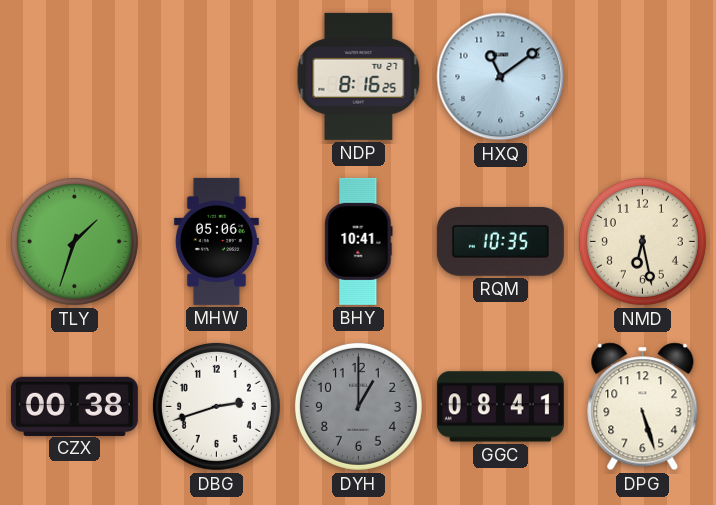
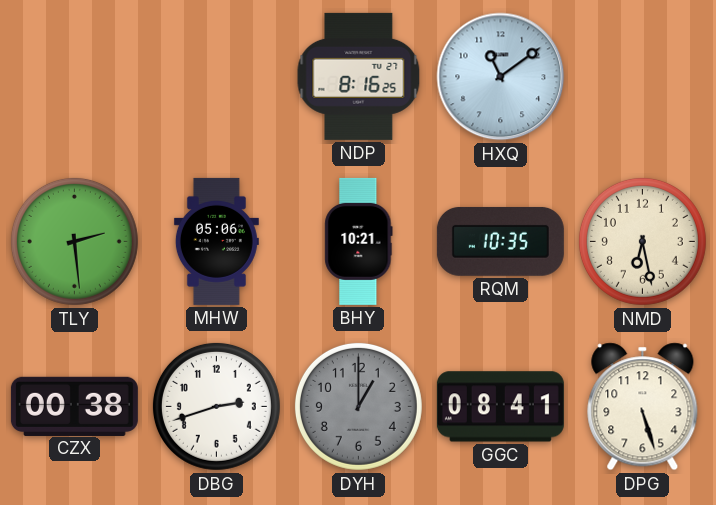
TLY: 1:33 -> 2:29 (74, 241)
BHY: 10:41 -> 10:21 (359, 241)
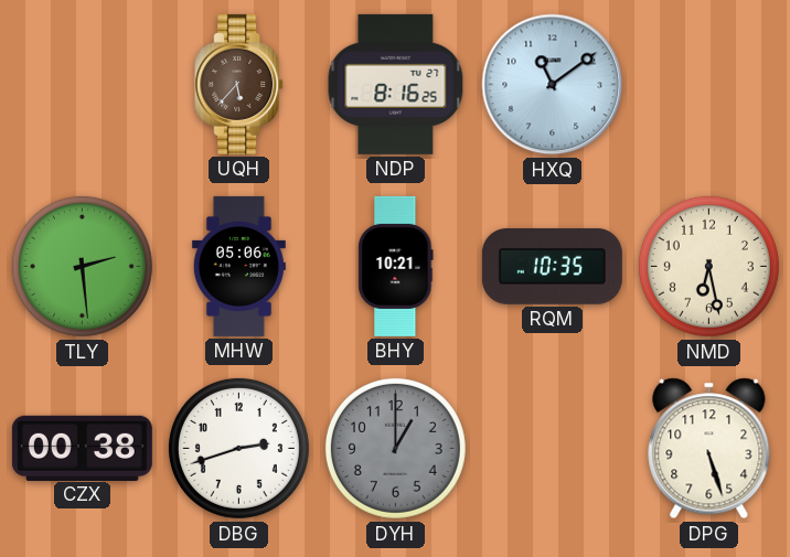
UQH: none -> 5:37 (239, 84)
GGC: 08:41 -> none (500, 407)
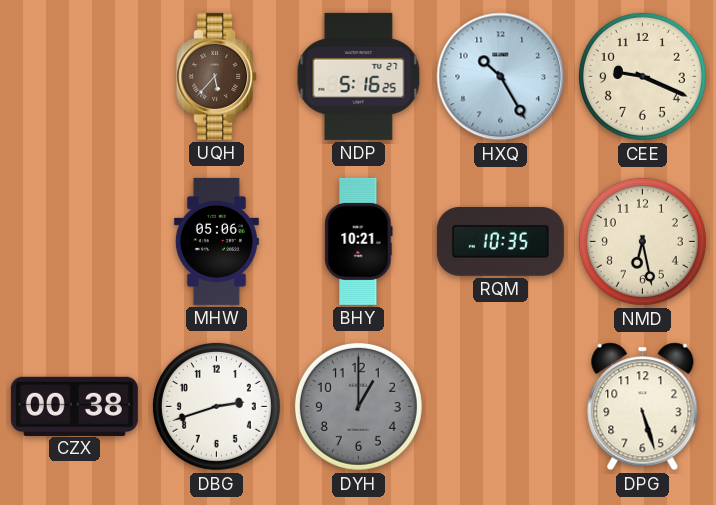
NDP: 8:16 -> 5:16 (359, 76)
HXQ: 11:09 -> 10:25 (501, 77)
CEE: none -> 9:19 (642, 76)
TLY: 2:29 -> none (82, 266)
